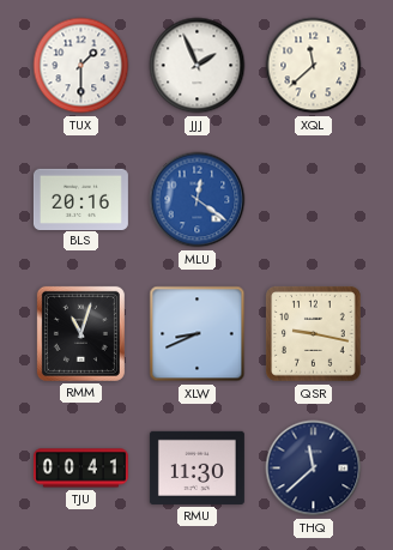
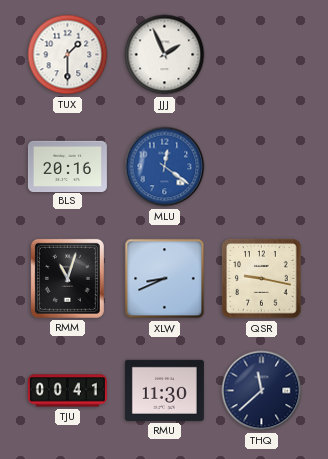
XQL: 11:38 -> none (314, 66)
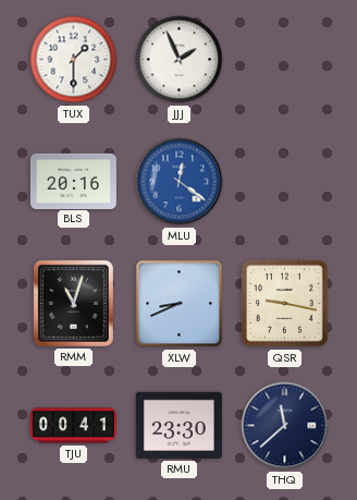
RMU: 11:30 -> 23:30 (178, 425)
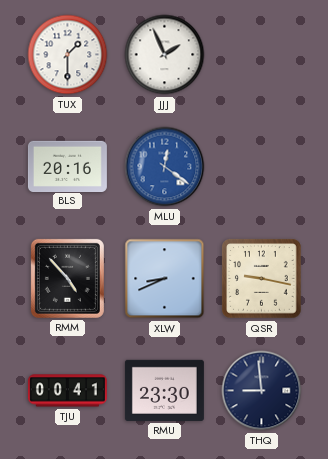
RMM: 11:03 -> 4:53 (67, 278)
THQ: 11:38 -> 8:59 (262, 391)
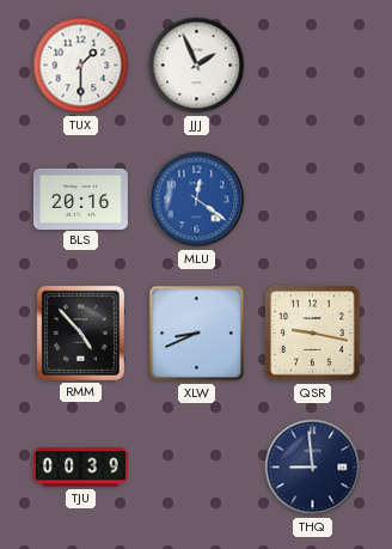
TJU: 00:41 -> 00:39 (80, 468)
RMU: 23:30 -> none (164, 390)
